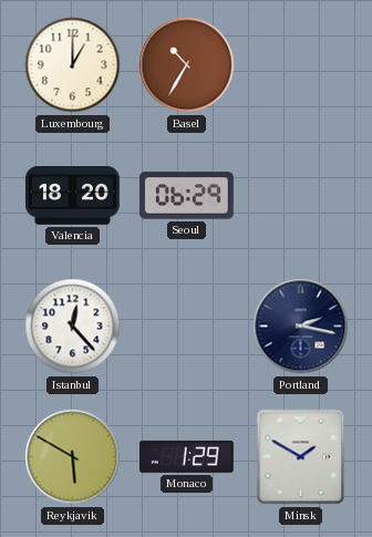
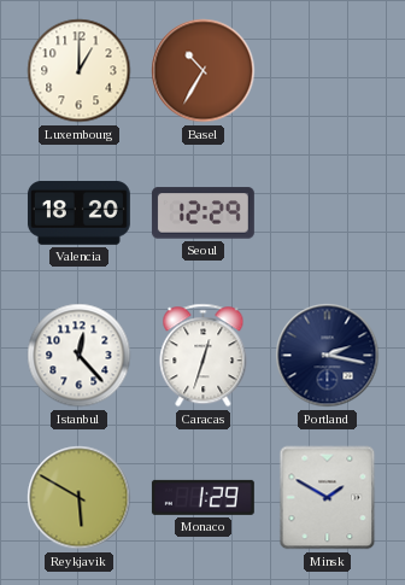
Seoul: 06:29 -> 12:29 (202, 213)
Caracas: none -> 12:33 (204, 356)
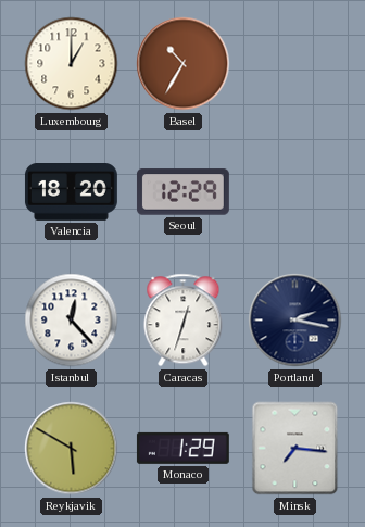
Minsk: 1:50 -> 7:16 (295, 449)
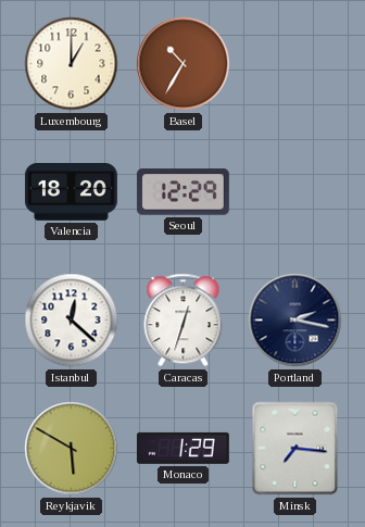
Istanbul: 12:23 -> 12:22 (72, 321)
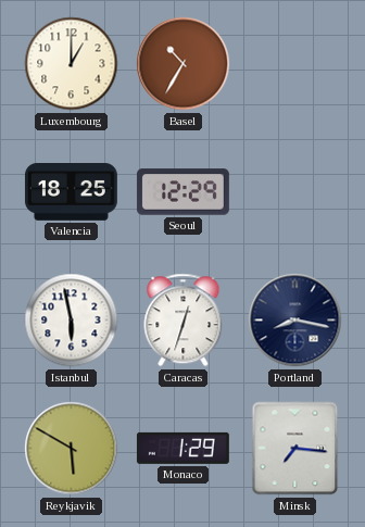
Valencia: 18:20 -> 18:25 (71, 192)
Istanbul: 12:22 -> 5:58 (72, 321)
Portland: 2:17 -> 8:17 (295, 321)
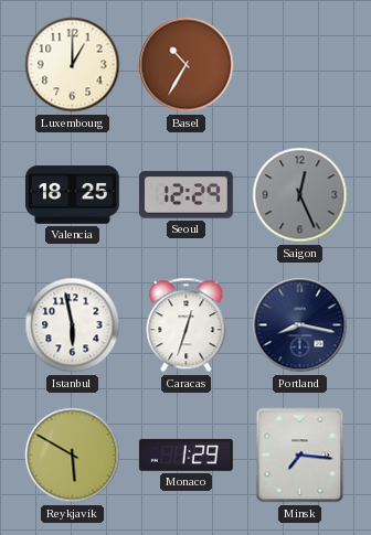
Saigon: none -> 12:26 (300, 195)
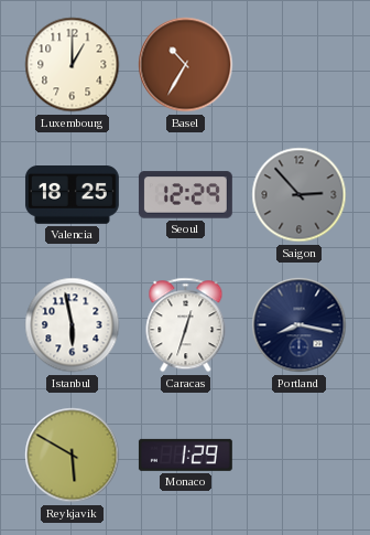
Saigon: 12:26 -> 2:53 (300, 195)
Minsk: 7:16 -> none (300, 456)
